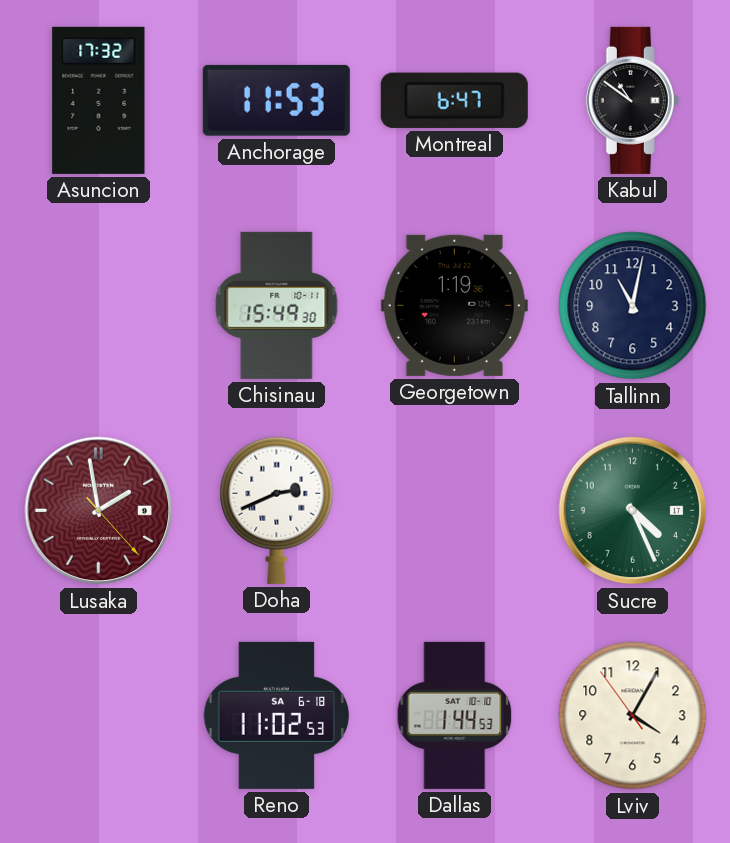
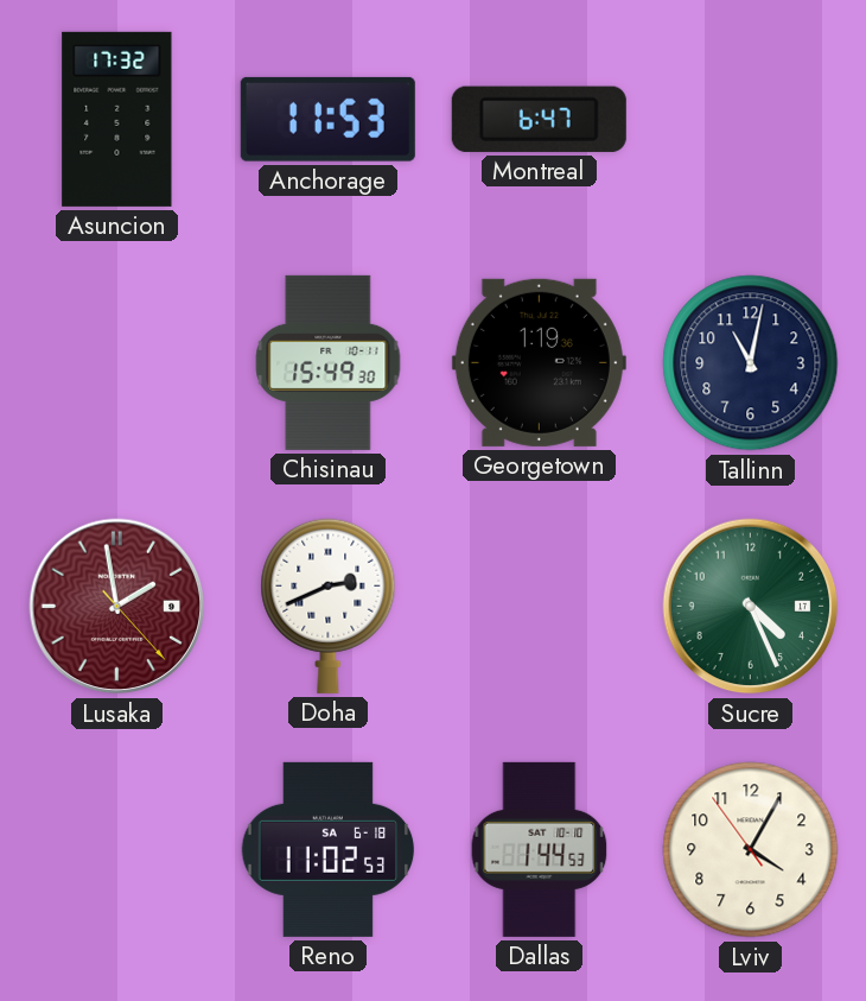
Kabul: 10:51 -> none (632, 100)
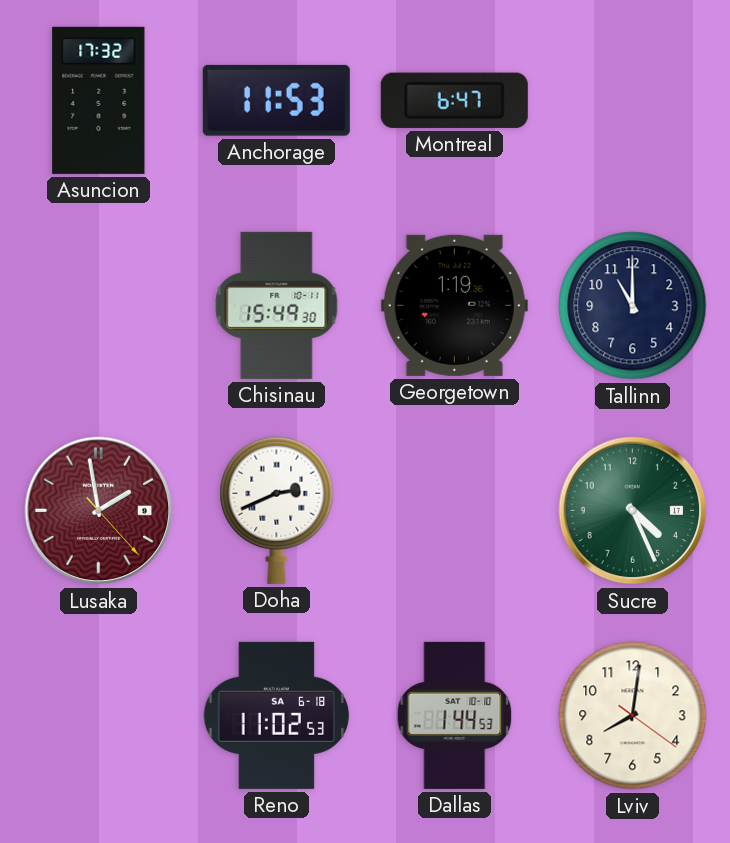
Tallinn: 11:02 -> 11:00 (633, 306)
Lviv: 4:04 -> 8:01 (633, 716)
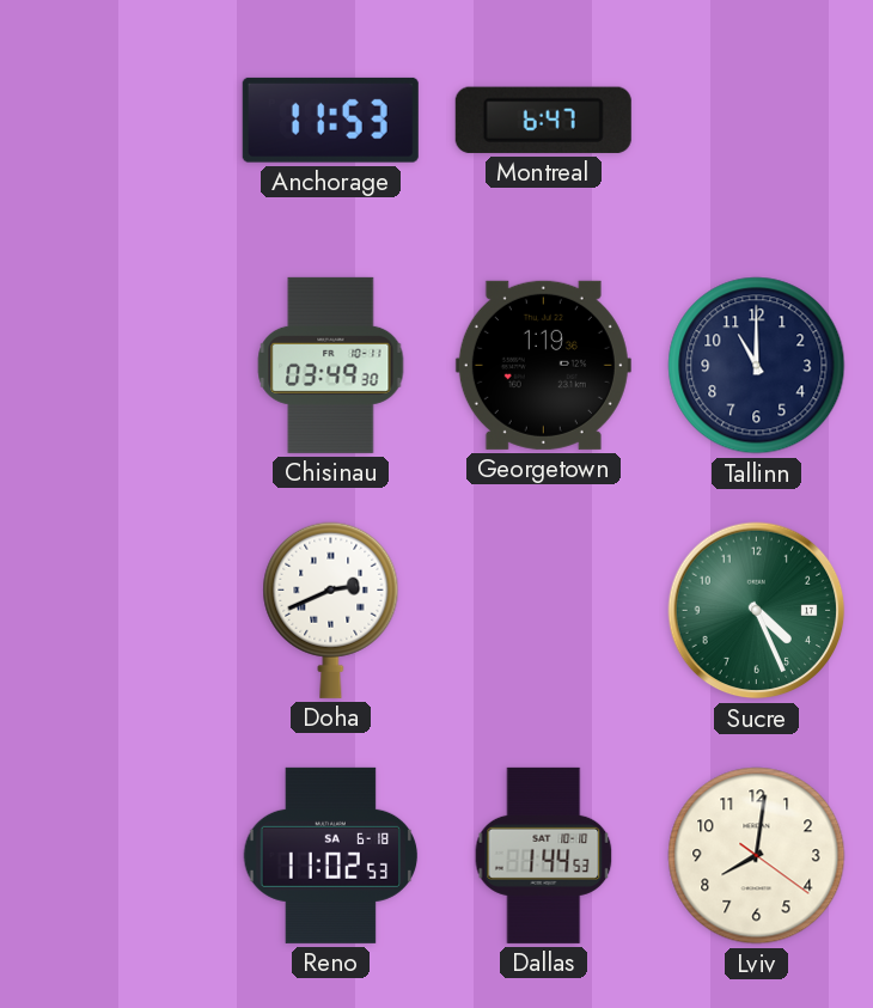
Asuncion: 17:32 -> none (99, 100)
Chisinau: 15:49 -> 03:49 (331, 365)
Lusaka: 1:58 -> none (99, 511)
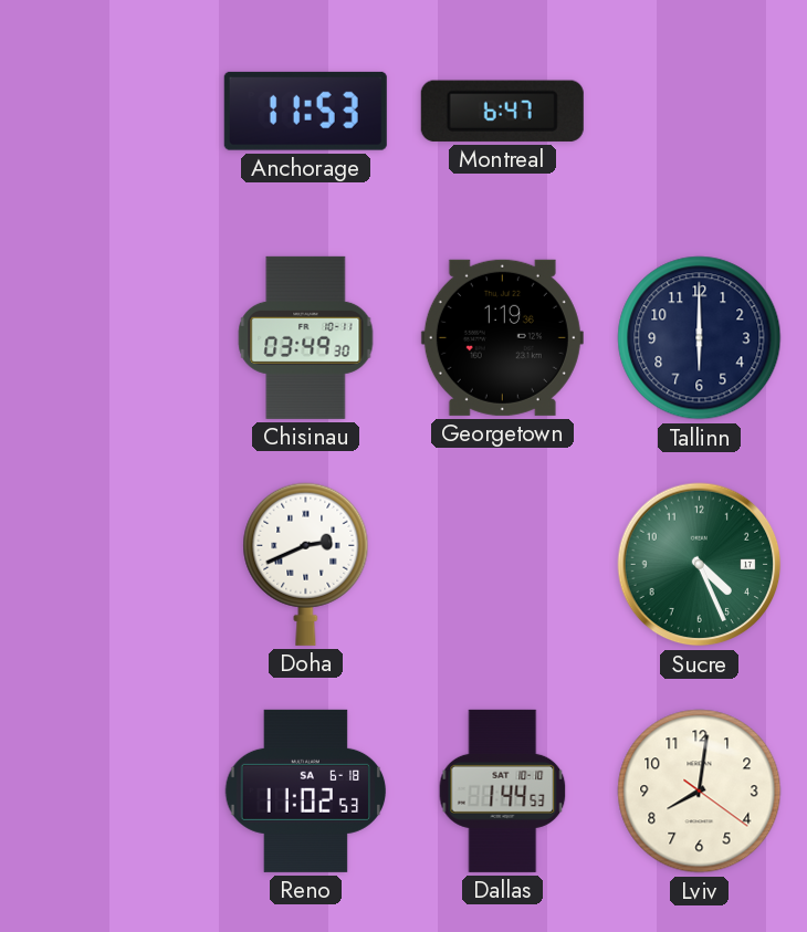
Tallinn: 11:00 -> 6:00 (700, 338)
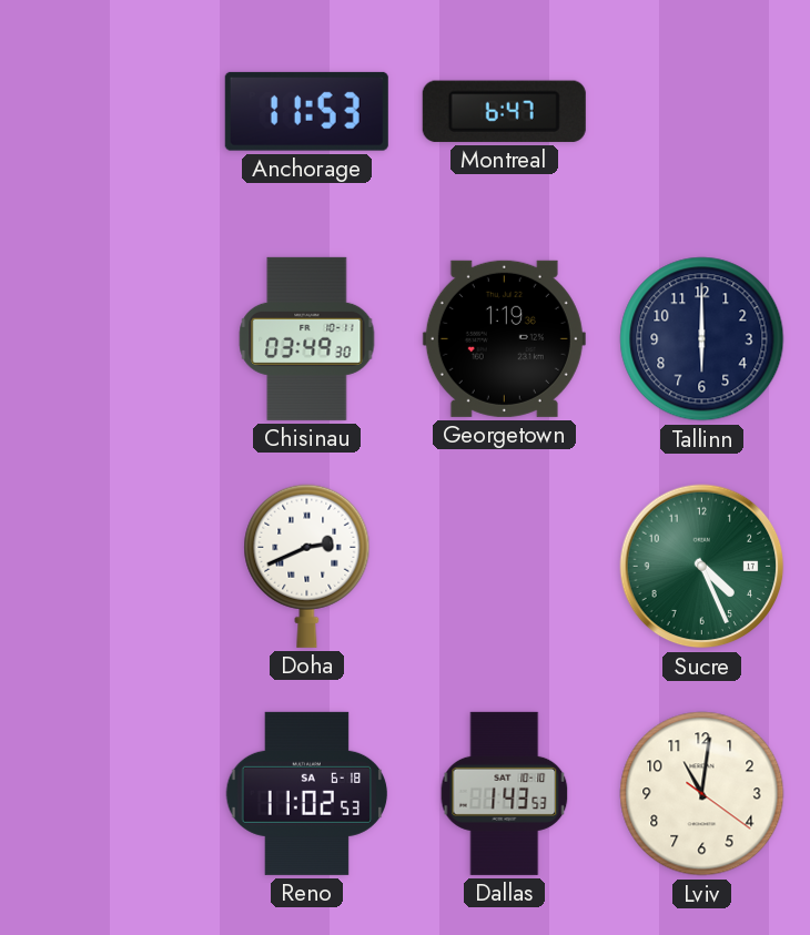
Dallas: 1:44 -> 1:43 (505, 793)
Lviv: 8:01 -> 11:01 (702, 794)
